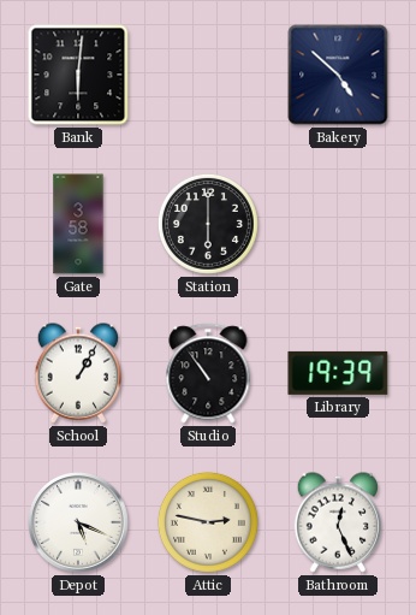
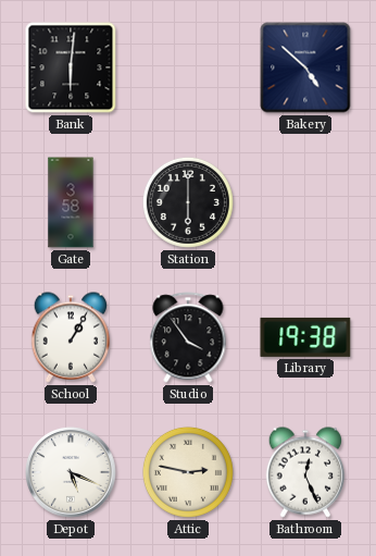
Studio: 10:54 -> 3:54 (188, 337)
Library: 19:39 -> 19:38 (305, 337)
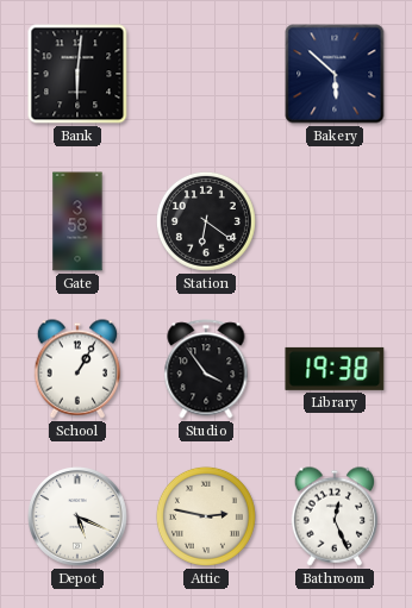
Bakery: 4:52 -> 5:52 (335, 74)
Station: 6:00 -> 6:21 (206, 221)
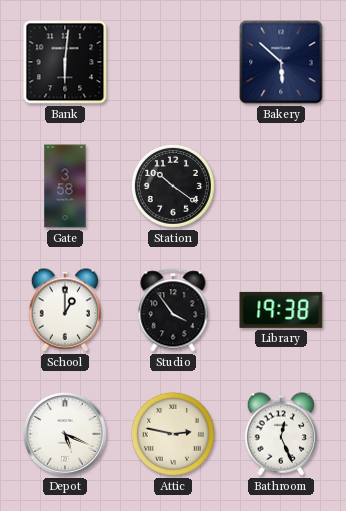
Station: 6:21 -> 10:21 (173, 186)
School: 1:05 -> 1:00 (65, 310)
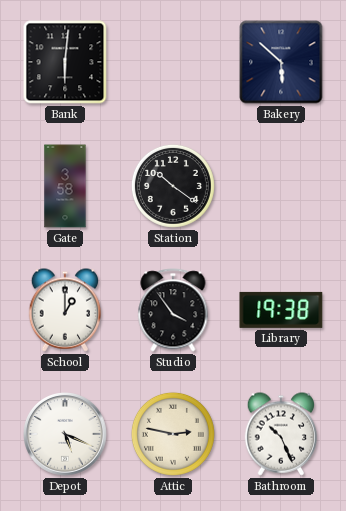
Bathroom: 12:26 -> 10:26 (281, 434)
